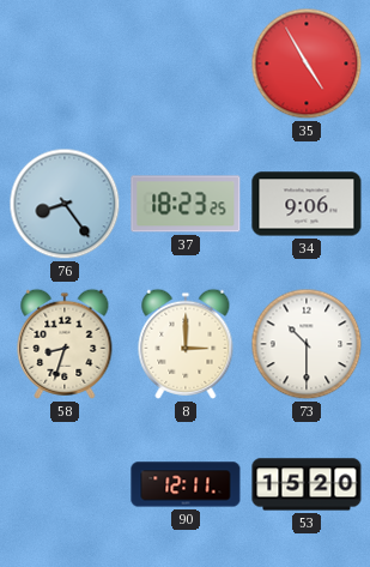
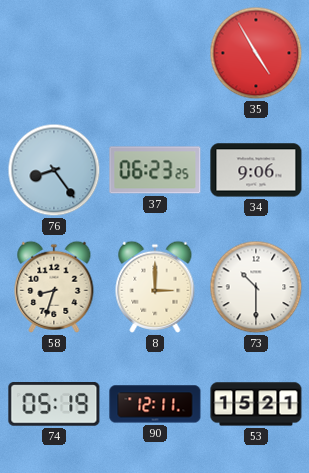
37: 18:23 -> 06:23 (155, 170)
74: none -> 05:19 (54, 404)
53: 15:20 -> 15:21 (256, 404)
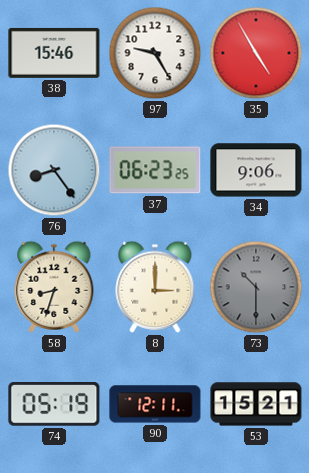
38: none -> 15:46 (54, 53)
97: none -> 9:25 (155, 53)
73 dial: white -> grey (256, 287)
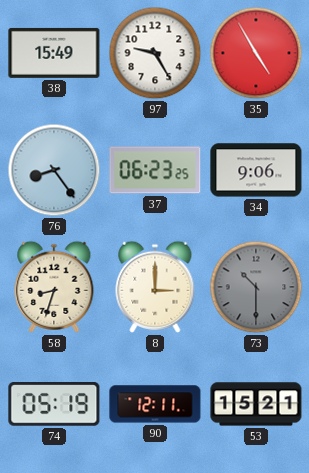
38: 15:46 -> 15:49 (54, 53)
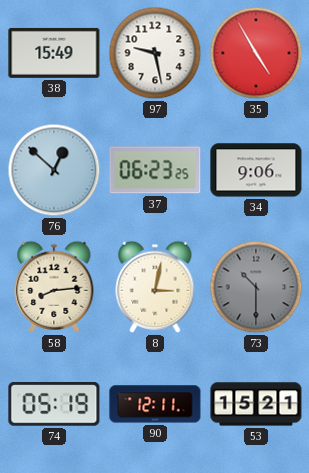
97: 9:25 -> 9:28 (155, 53)
76: 8:24 -> 12:52 (54, 170)
58: 8:33 -> 8:14 (54, 287)
8: 3:00 -> 3:02 (155, 287)
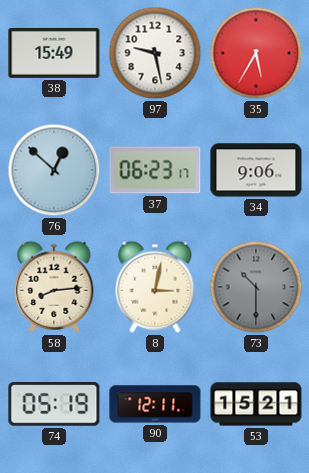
35: 4:55 -> 5:35 (256, 53)
37: 06:23:25 -> 06:23:17 (155, 170)
